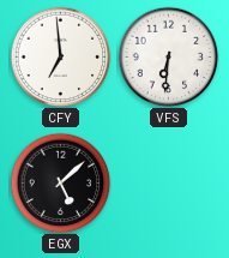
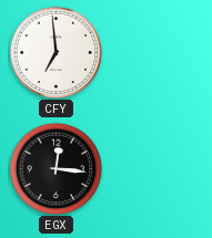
VFS: 6:31 -> none (168, 56)
EGX: 5:08 -> 12:16 (55, 168)
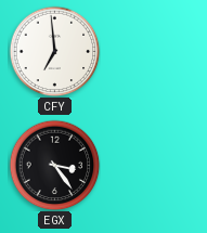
EGX: 12:16 -> 3:24 (54, 165)
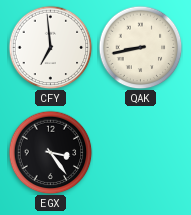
QAK: none -> 8:43 (140, 47)
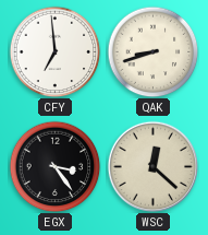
QAK: 8:43 -> 8:42 (152, 51)
WSC: none -> 12:22 (152, 166)
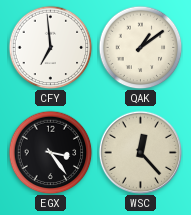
QAK: 8:42 -> 1:09 (140, 47)
WSC: 12:22 -> 12:23 (140, 152)
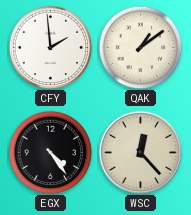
CFY: 6:59 -> 1:59 (50, 47)
EGX: 3:24 -> 4:24 (50, 152)
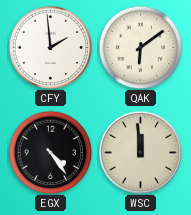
QAK: 1:09 -> 6:09 (140, 47)
WSC: 12:23 -> 11:59 (140, 152)
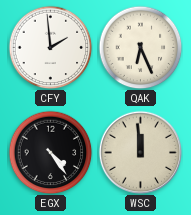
QAK: 6:09 -> 6:26 (140, 47)
